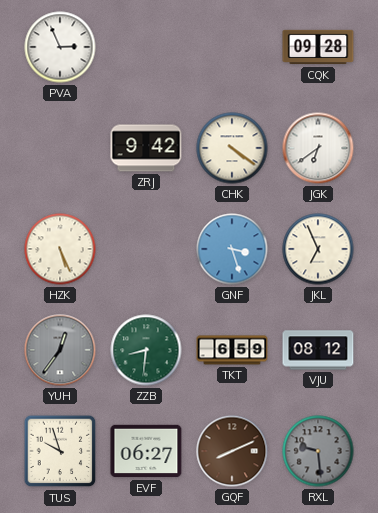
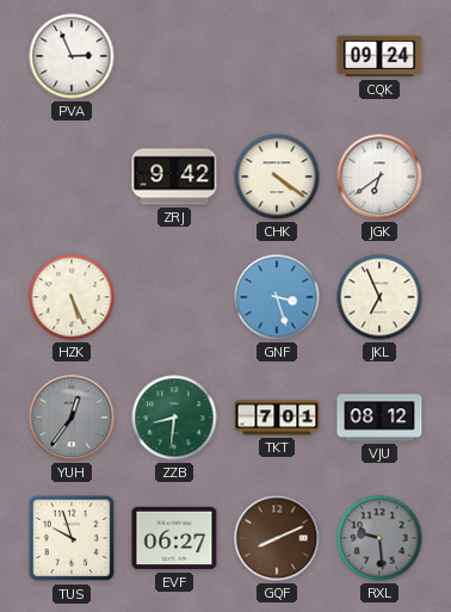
CQK: 09:28 -> 09:24 (379, 56)
TKT: 6:59 -> 7:01 (277, 418)
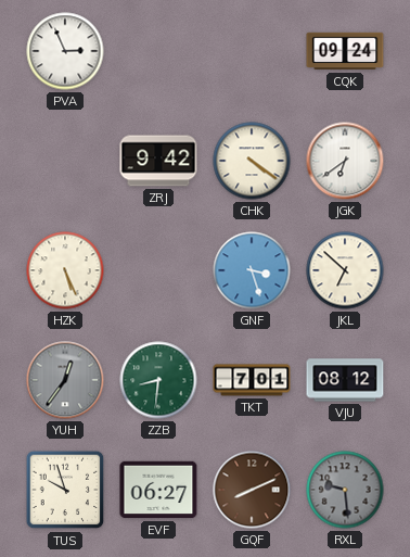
JKL: 6:56 -> 6:52 (345, 270)
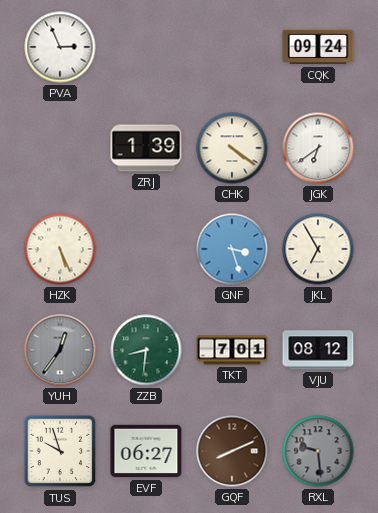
ZRJ: 9:42 -> 1:39 (146, 148)
JKL: 6:52 -> 6:55 (318, 249)
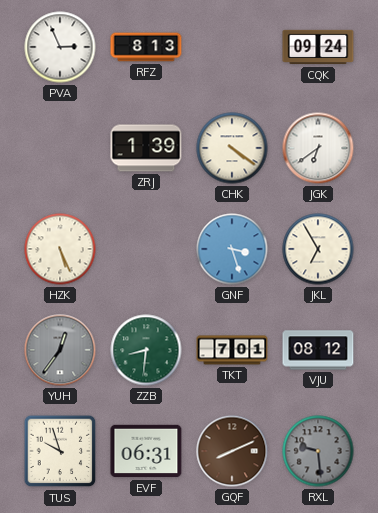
RFZ: none -> 8:13 (146, 47)
EVF: 06:27 -> 06:31 (146, 451)
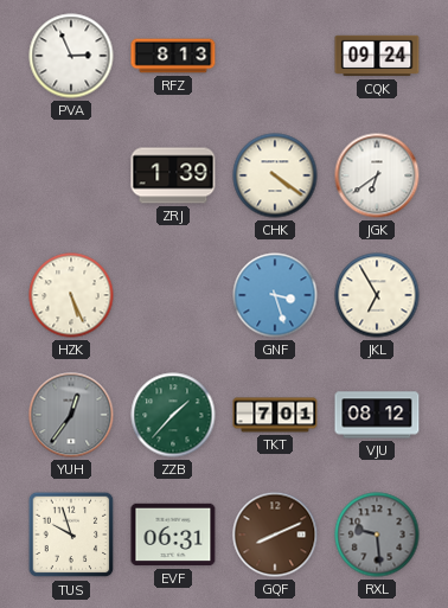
ZZB: 8:31 -> 1:37 (173, 415)
